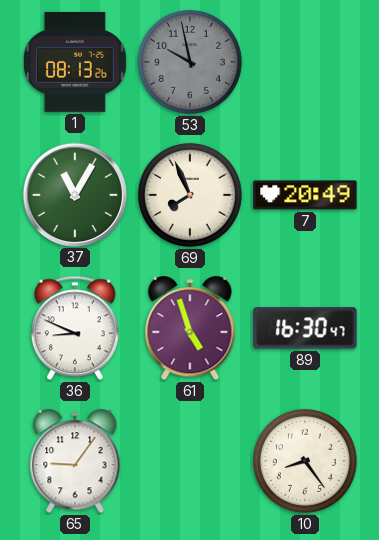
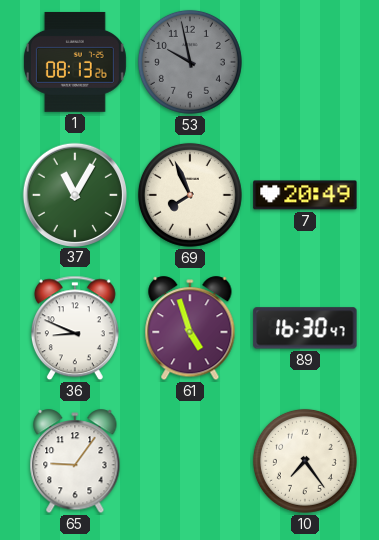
10: 8:24 -> 7:24 (305, 461)
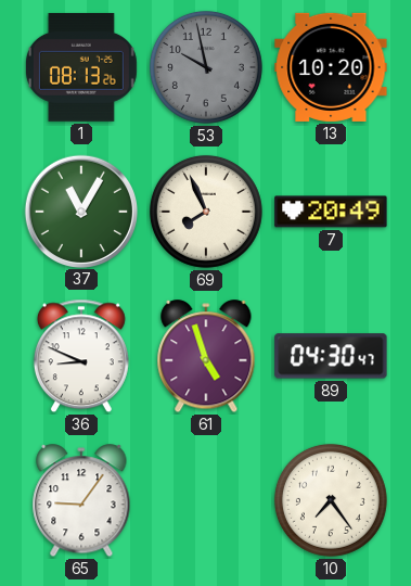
13: none -> 10:20 (331, 67)
89: 16:30 -> 04:30 (331, 356)
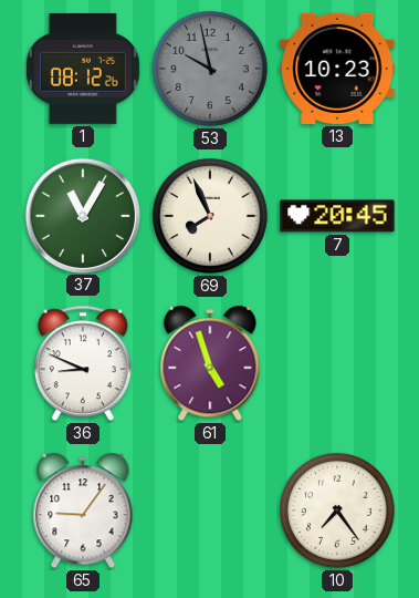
1: 08:13 -> 08:12 (83, 69)
13: 10:20 -> 10:23 (337, 69)
7: 20:49 -> 20:45 (337, 216)
89: 04:30 -> none (331, 356)
